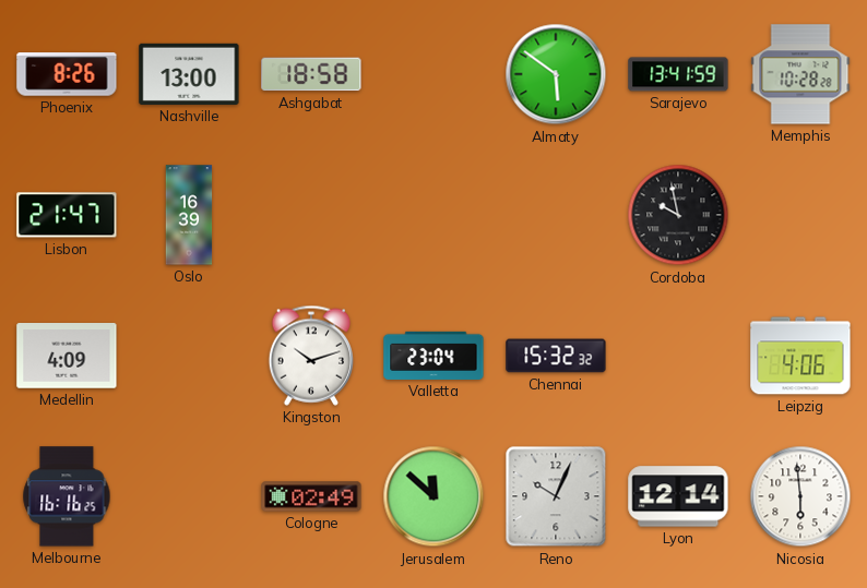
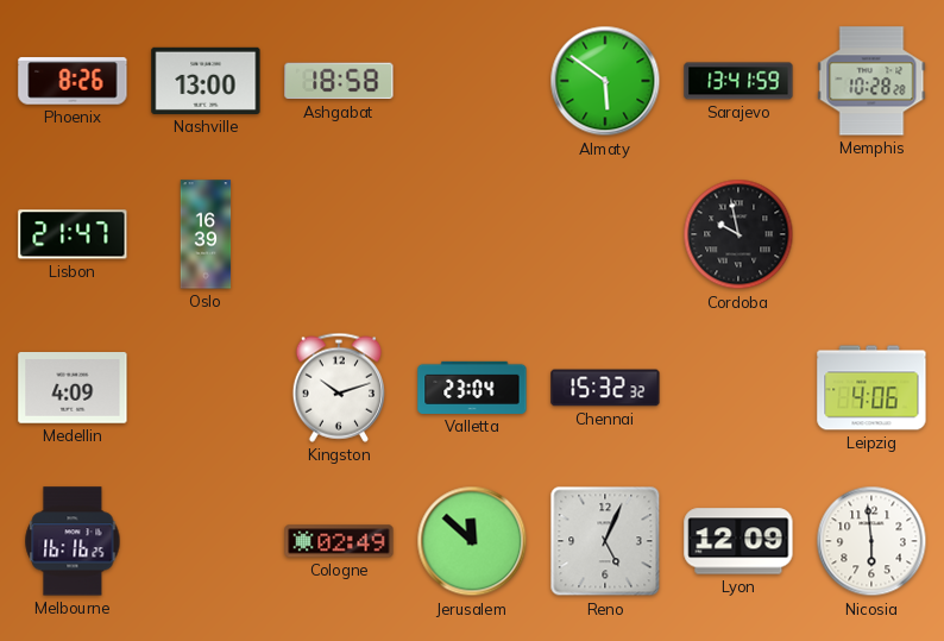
Reno: 10:04 -> 5:04 (605, 541)
Lyon: 12:14 -> 12:09 (738, 541)
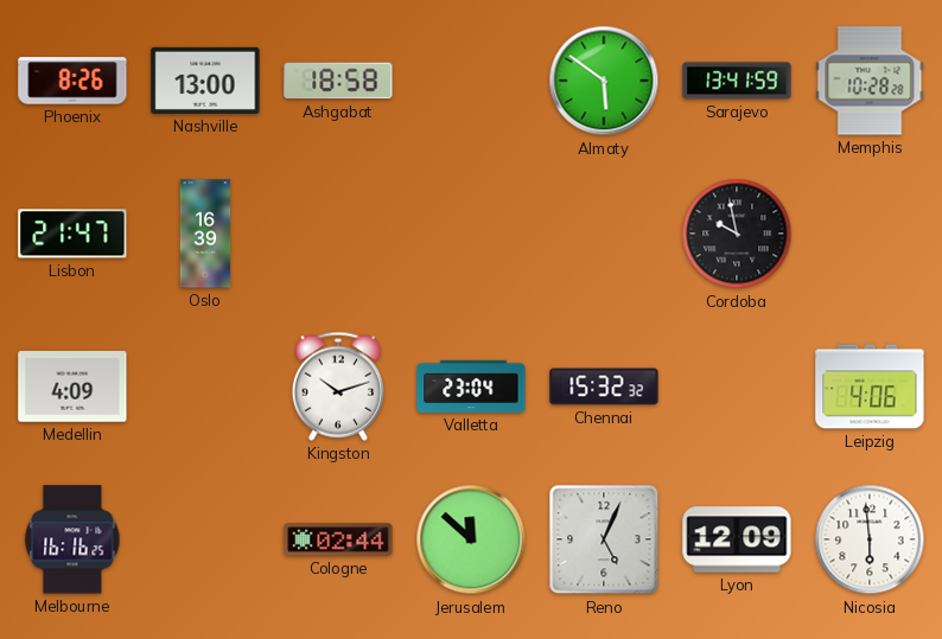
Cologne: 02:49 -> 02:44 (338, 539)
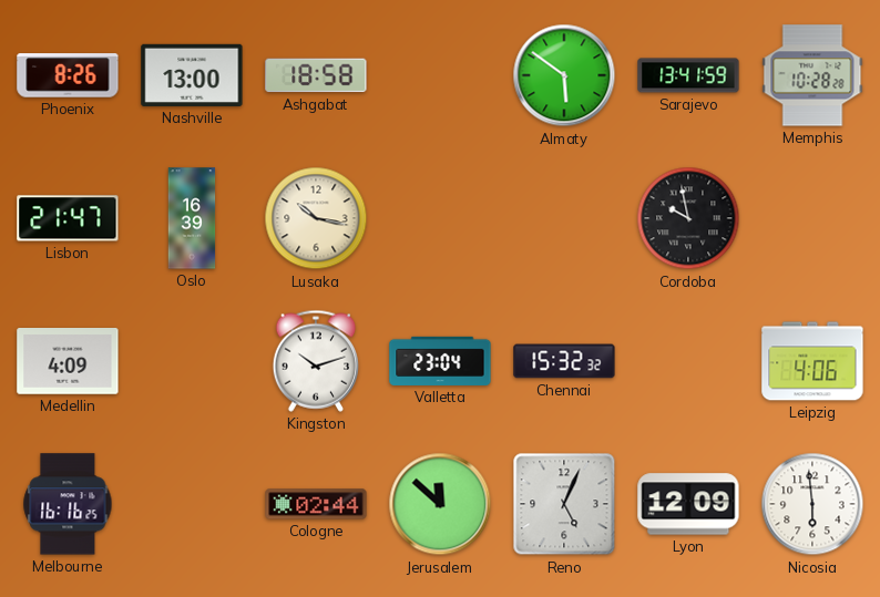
Lusaka: none -> 10:17 (316, 218)
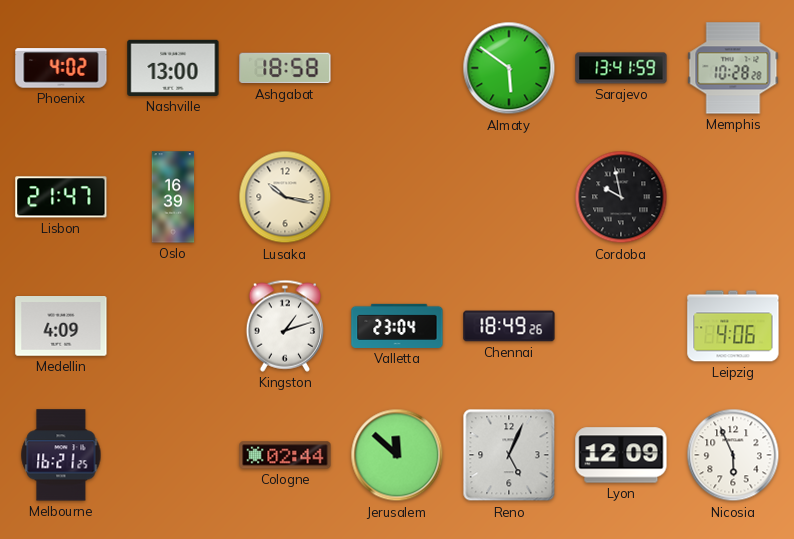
Phoenix: 8:26 -> 4:02 (61, 68)
Kingston: 10:12 -> 1:12 (284, 326)
Chennai: 15:32 -> 18:49 (509, 326)
Melbourne: 16:16 -> 16:21 (61, 455)
Nicosia: 5:59 -> 5:56 (733, 455)
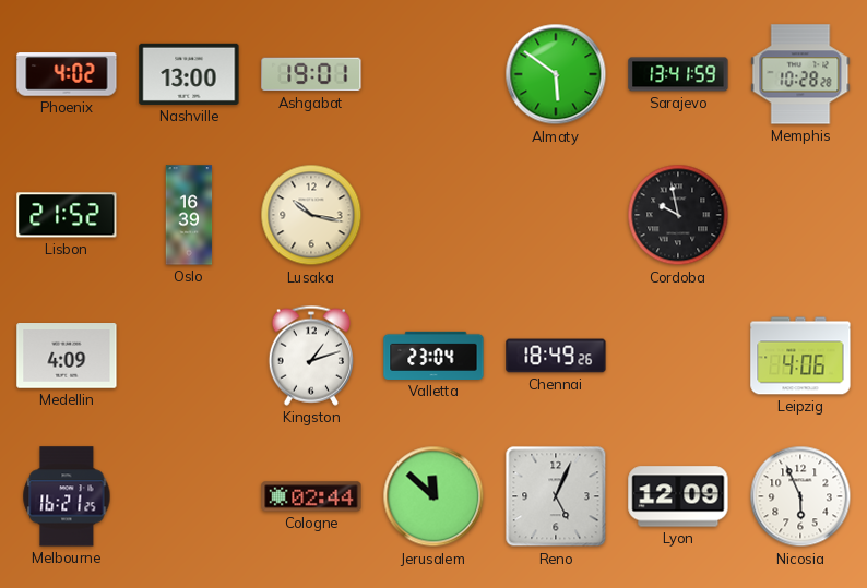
Ashgabat: 18:58 -> 19:01 (311, 74)
Lisbon: 21:47 -> 21:52 (67, 215)
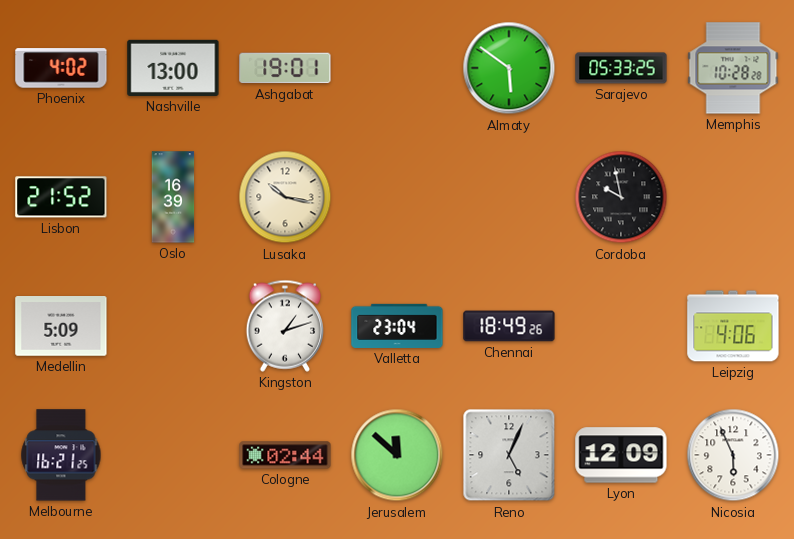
Sarajevo: 13:41 -> 05:33 (621, 68)
Medellin: 4:09 -> 5:09 (61, 327)
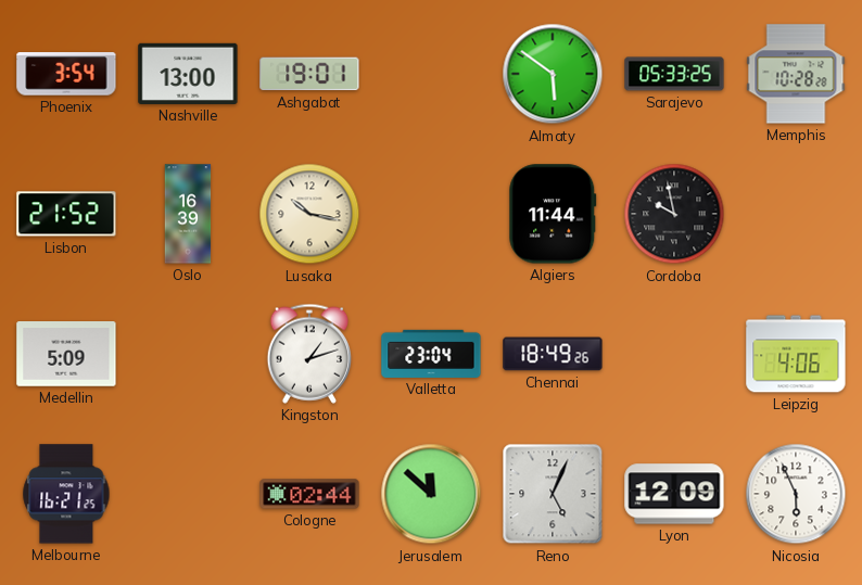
Phoenix: 4:02 -> 3:54 (66, 74)
Algiers: none -> 11:44 (553, 214)
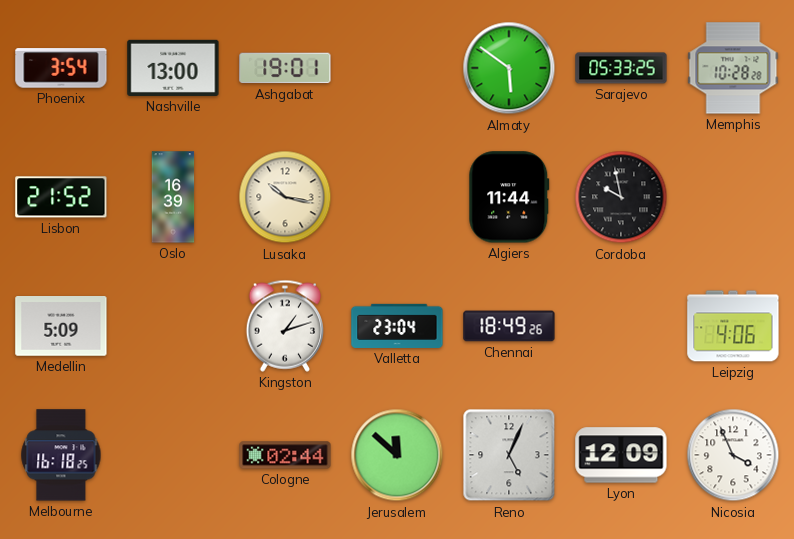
Melbourne: 16:21 -> 16:18 (61, 455)
Nicosia: 5:56 -> 3:56 (733, 455)
